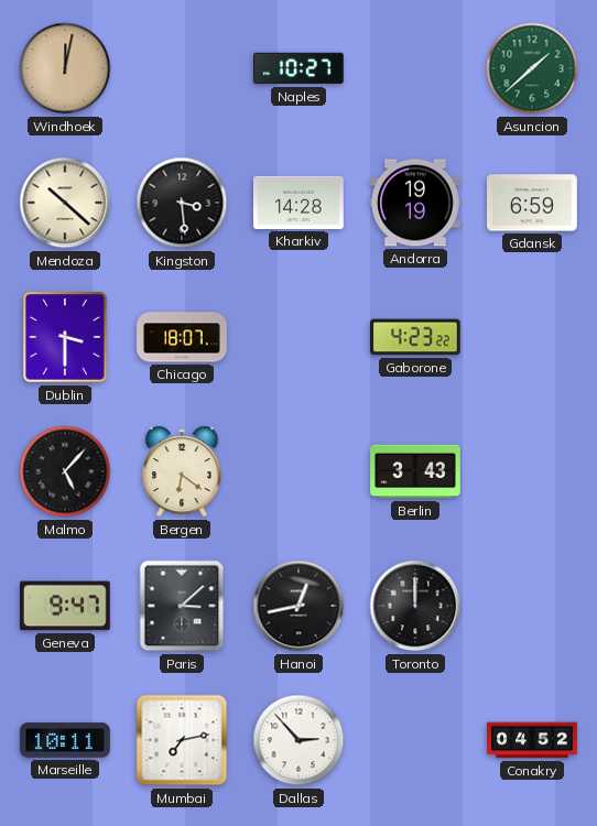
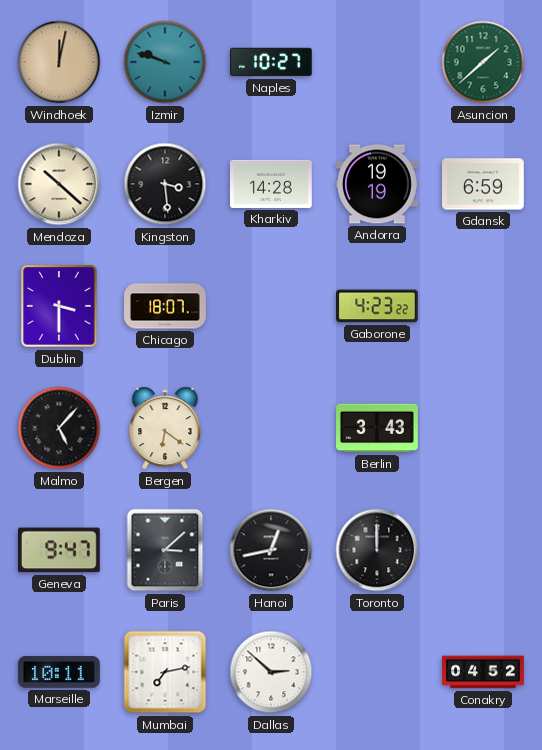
Izmir: none -> 9:48 (165, 62)
Dallas: 2:53 -> 2:52 (271, 672)
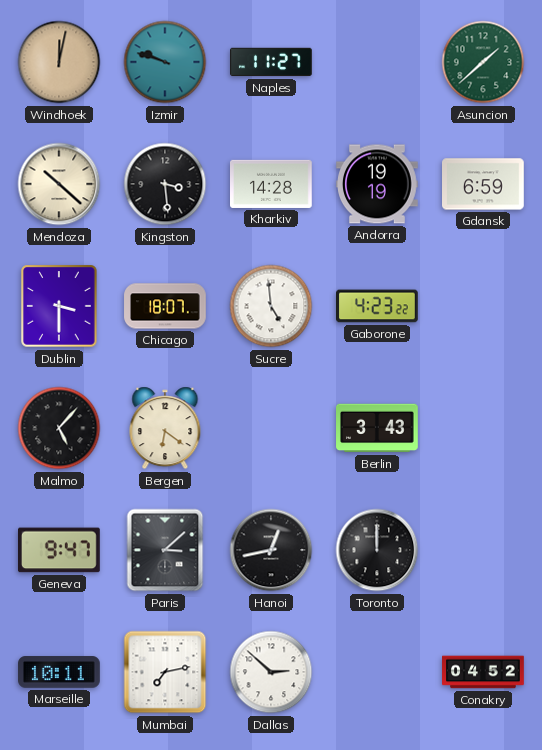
Naples: 10:27 -> 11:27 (271, 62)
Sucre: none -> 4:59 (271, 306)
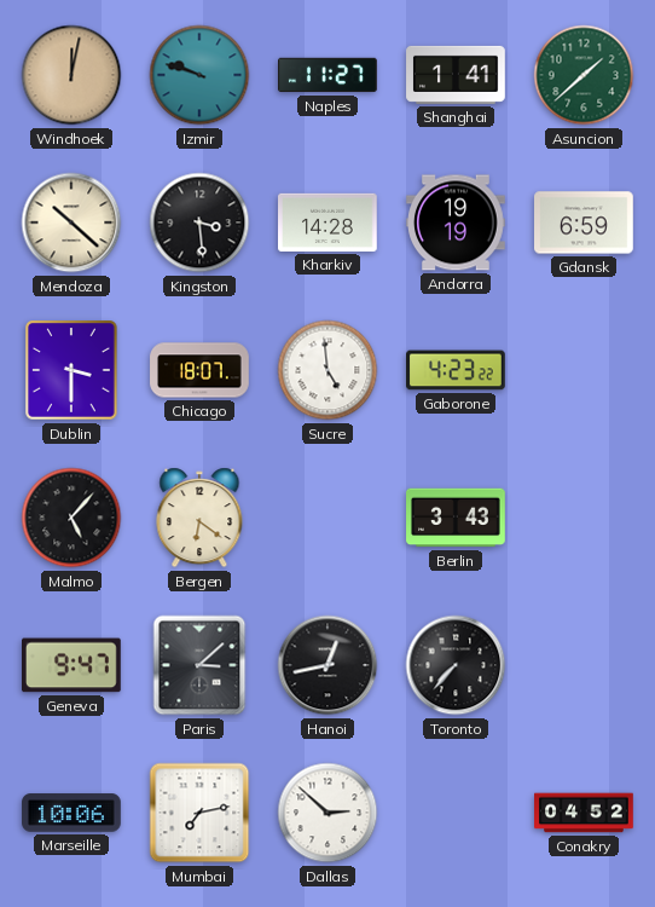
Shanghai: none -> 1:41 (456, 75)
Toronto: 12:00 -> 7:37 (456, 665)
Marseille: 10:11 -> 10:06 (71, 813)
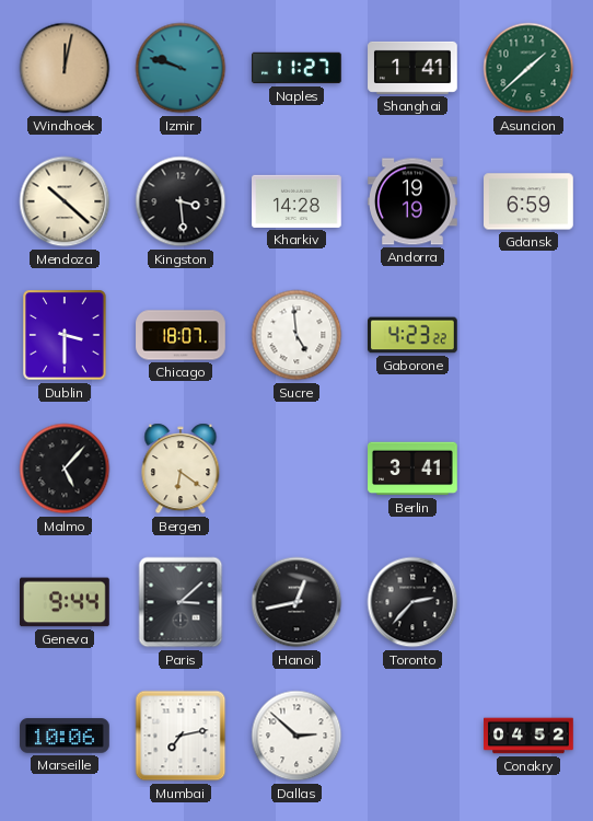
Berlin: 3:43 -> 3:41 (412, 469)
Geneva: 9:47 -> 9:44 (66, 602)
Toronto: 7:37 -> 2:37 (412, 602)
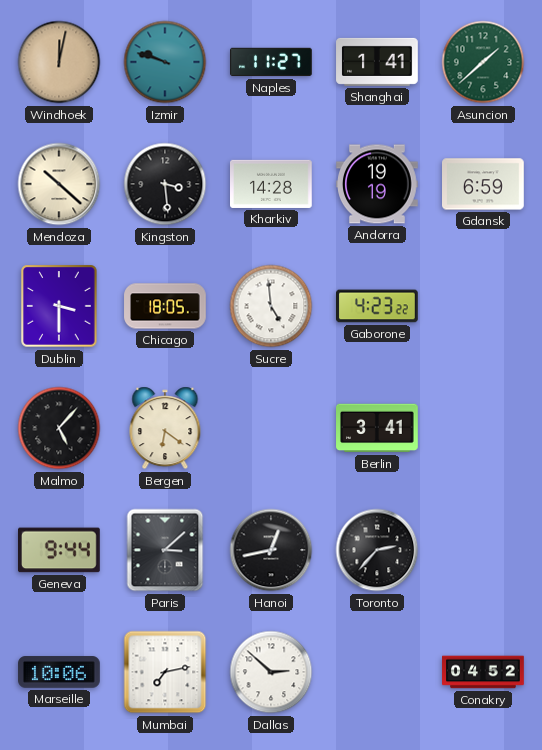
Chicago: 18:07 -> 18:05 (165, 306)
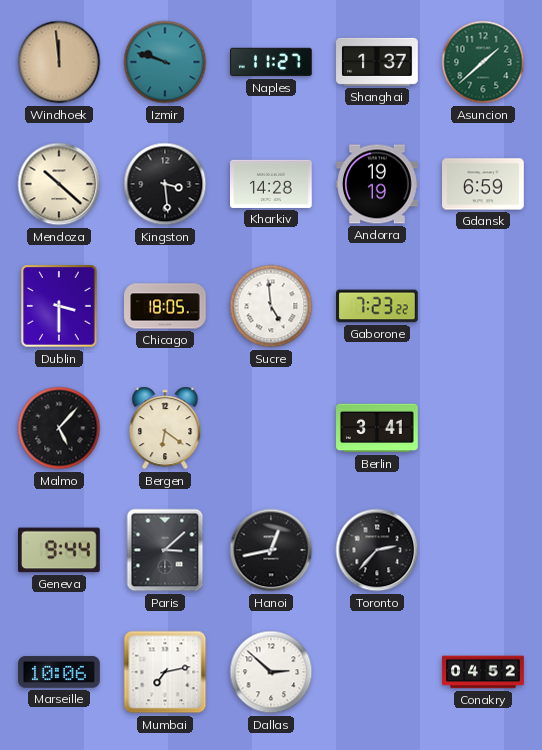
Windhoek: 12:02 -> 11:59 (59, 62)
Shanghai: 1:41 -> 1:37 (377, 62)
Gaborone: 4:23 -> 7:23 (377, 306)
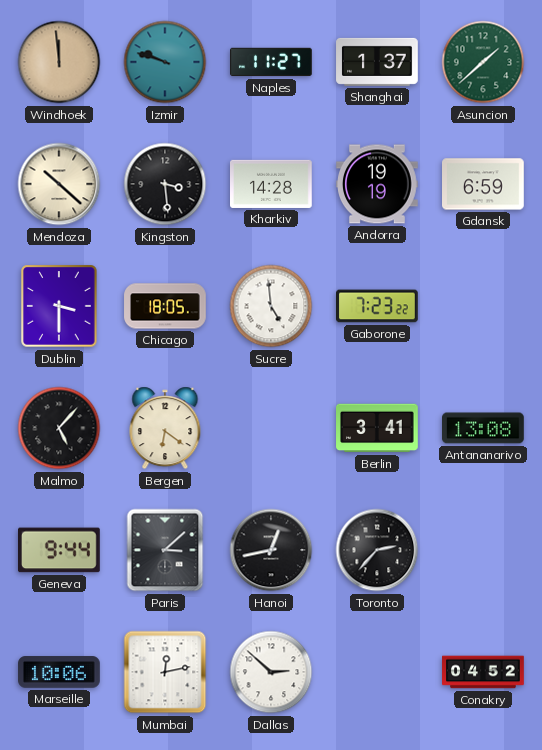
Antananarivo: none -> 13:08 (483, 428)
Mumbai: 7:13 -> 12:13 (165, 672)
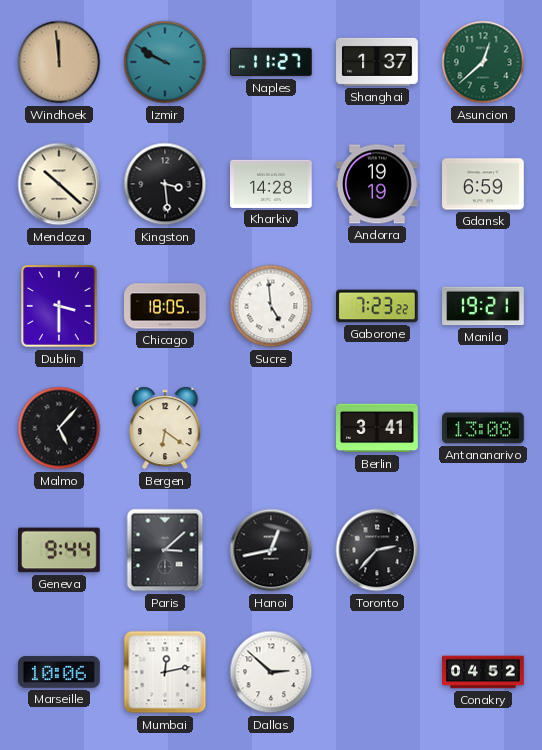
Izmir: 9:48 -> 9:50 (165, 62)
Asuncion: 1:38 -> 12:38 (483, 62)
Manila: none -> 19:21 (483, 306)
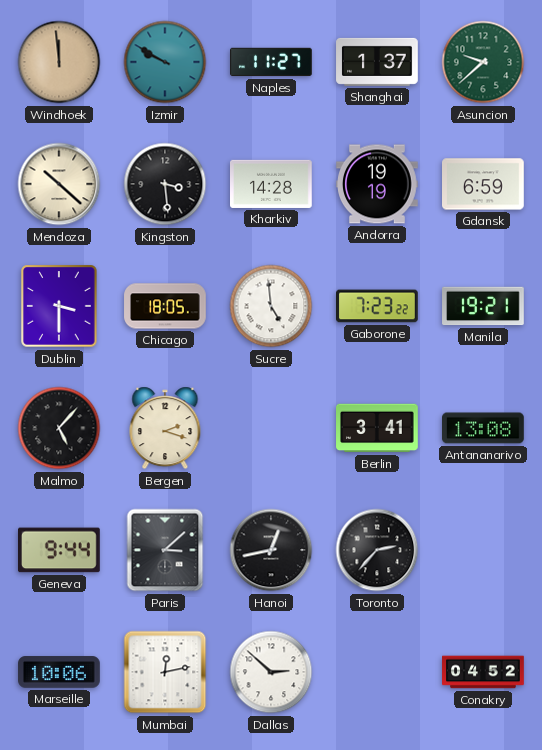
Asuncion: 12:38 -> 9:38 (483, 62)
Bergen: 6:21 -> 2:18 (165, 428)
